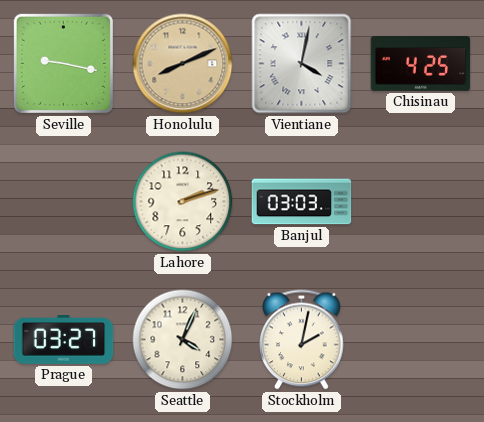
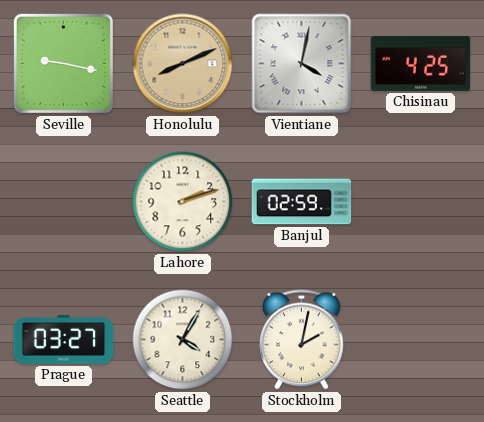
Banjul: 03:03 -> 02:59 (302, 202)
Seattle: 4:04 -> 4:05 (183, 340)
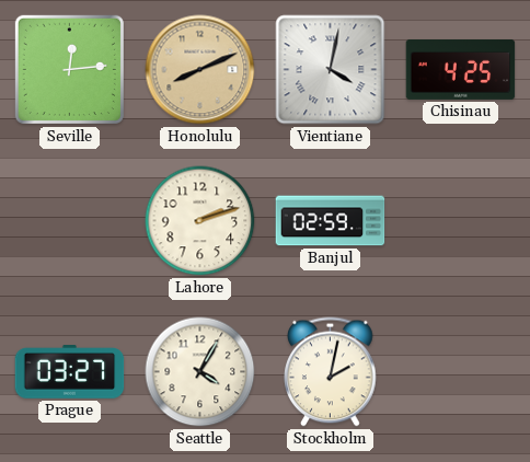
Seville: 9:17 -> 12:14 (69, 69)
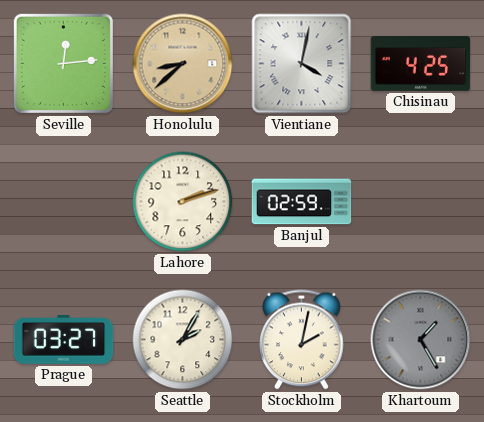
Honolulu: 8:11 -> 8:38 (183, 64)
Seattle: 4:05 -> 2:05 (183, 340)
Khartoum: none -> 1:25 (421, 340)
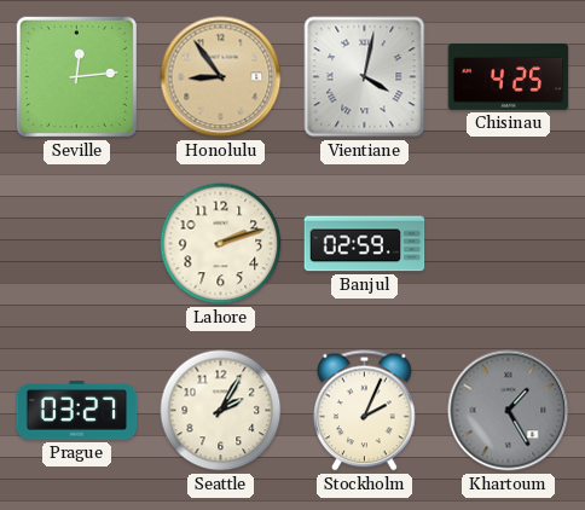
Honolulu: 8:38 -> 8:54 (221, 77)
Stockholm: 2:02 -> 2:04 (365, 411)
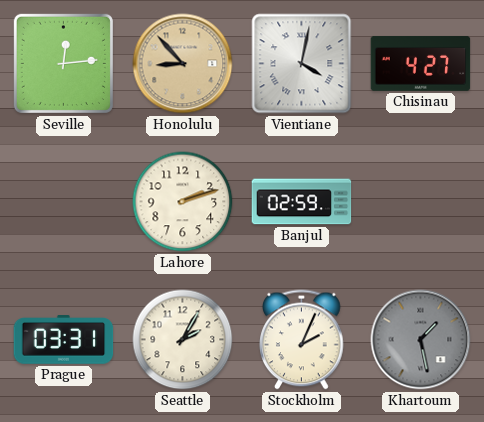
Honolulu: 8:54 -> 8:53 (183, 64)
Chisinau: 4:25 -> 4:27 (421, 63)
Prague: 03:27 -> 03:31 (64, 340)
Khartoum: 1:25 -> 1:28 (421, 340)
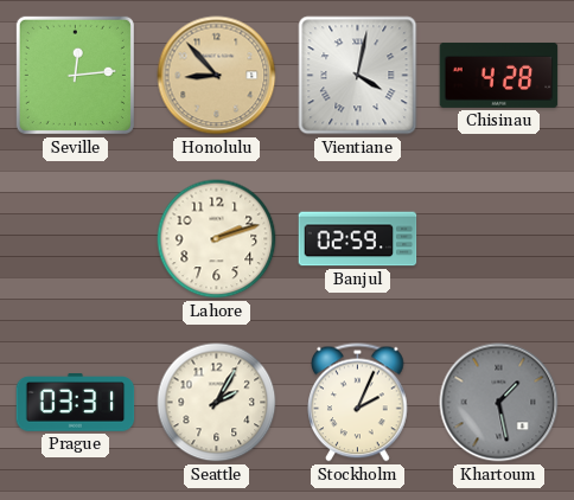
Chisinau: 4:27 -> 4:28 (499, 75)
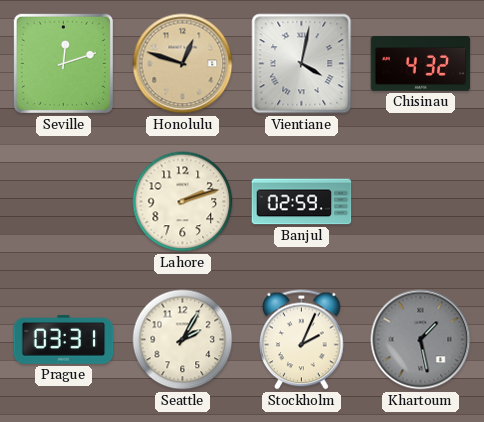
Seville: 12:14 -> 12:12 (63, 63)
Honolulu: 8:53 -> 12:48 (183, 64)
Chisinau: 4:28 -> 4:32 (421, 63)
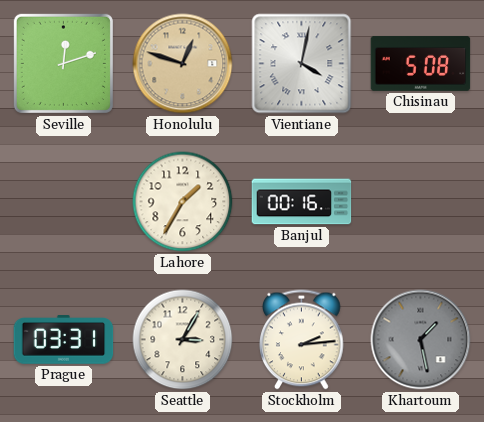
Chisinau: 4:32 -> 5:08 (421, 63)
Lahore: 2:12 -> 1:35 (183, 202)
Banjul: 02:59 -> 00:16 (302, 202)
Seattle: 2:05 -> 3:05 (183, 340)
Stockholm: 2:04 -> 2:14 (302, 340)
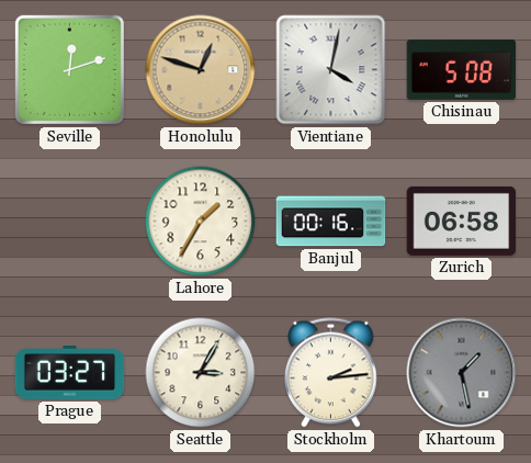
Zurich: none -> 06:58 (462, 221)
Prague: 03:31 -> 03:27 (70, 373)
